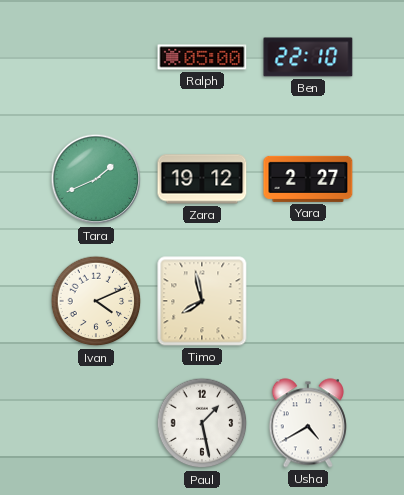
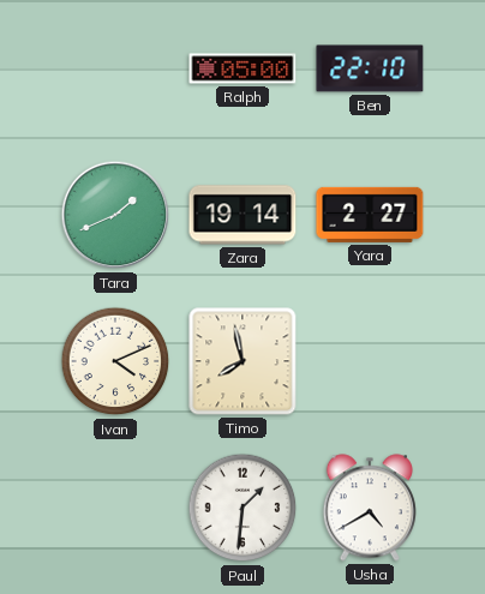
Zara: 19:12 -> 19:14 (242, 215)
Paul: 1:28 -> 1:31 (242, 508)
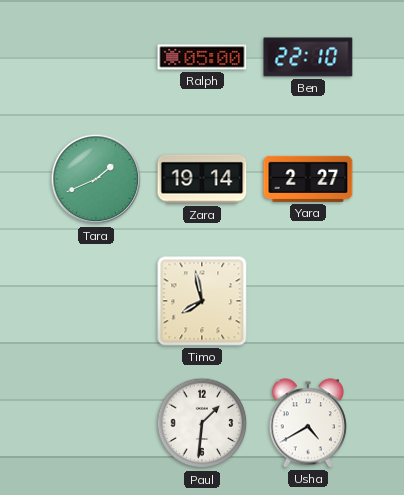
Ivan: 4:11 -> none (115, 361)
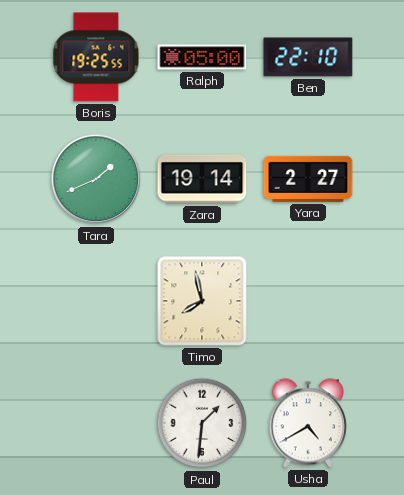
Boris: none -> 19:25 (96, 57)
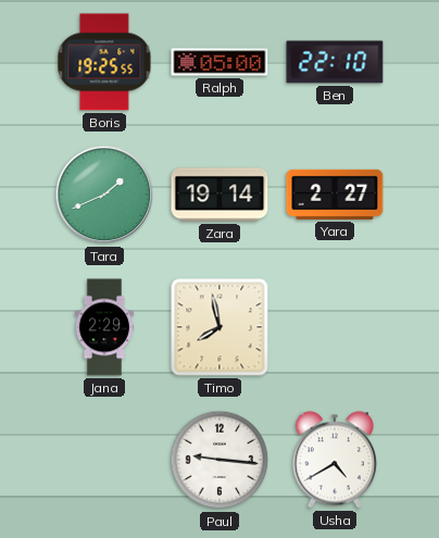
Jana: none -> 2:29 (103, 327)
Paul: 1:31 -> 9:16 (220, 460)
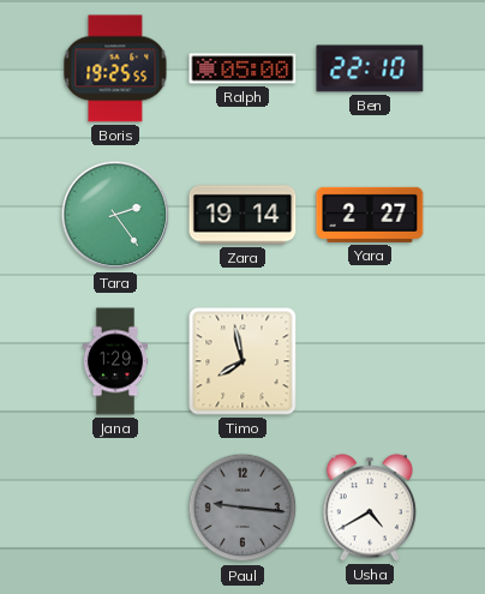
Tara: 1:41 -> 2:24 (115, 215)
Jana: 2:29 -> 1:29 (114, 361)
Paul dial: white -> grey (242, 508)
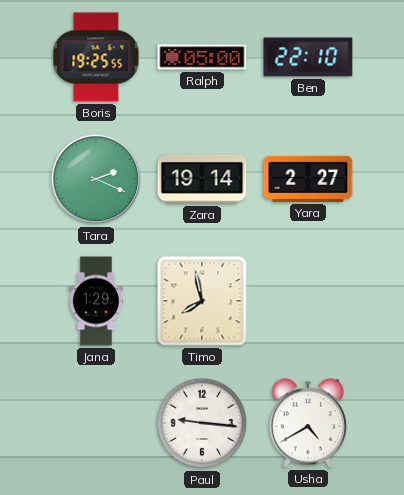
Tara: 2:24 -> 2:19 (96, 179)
Paul dial: grey -> white (202, 423)
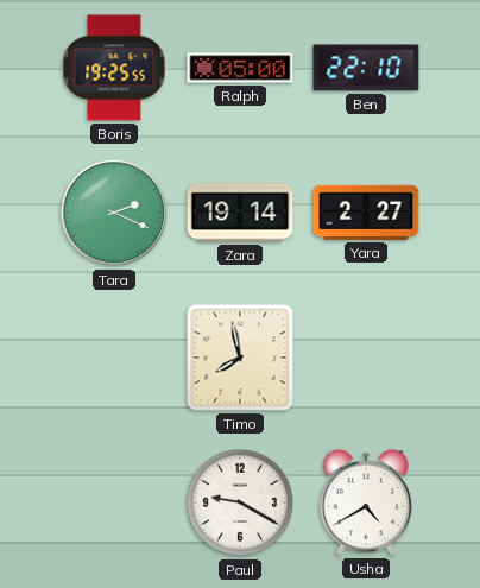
Jana: 1:29 -> none (95, 301)
Paul: 9:16 -> 9:20 (240, 502)
